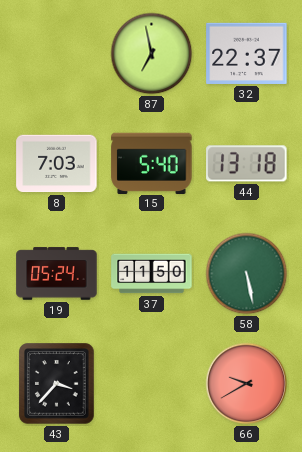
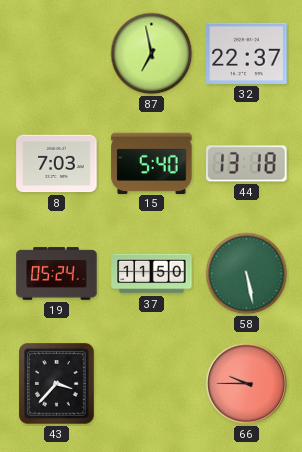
66: 9:40 -> 9:45 (247, 384)
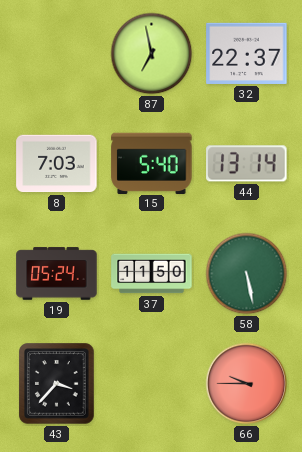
44: 13:18 -> 13:14 (247, 164)
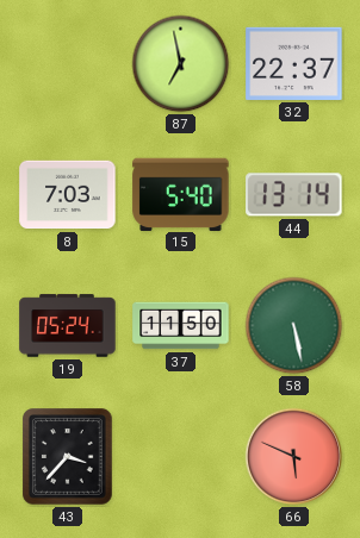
66: 9:45 -> 5:49 (294, 457)
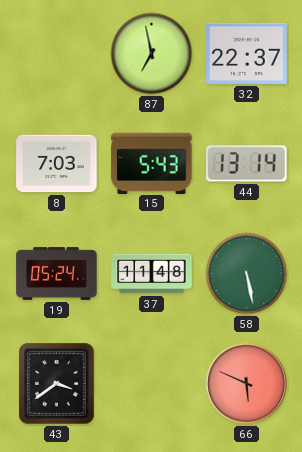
15: 5:40 -> 5:43 (152, 163)
37: 11:50 -> 11:48 (152, 274)
43: 3:37 -> 3:39 (57, 384)
